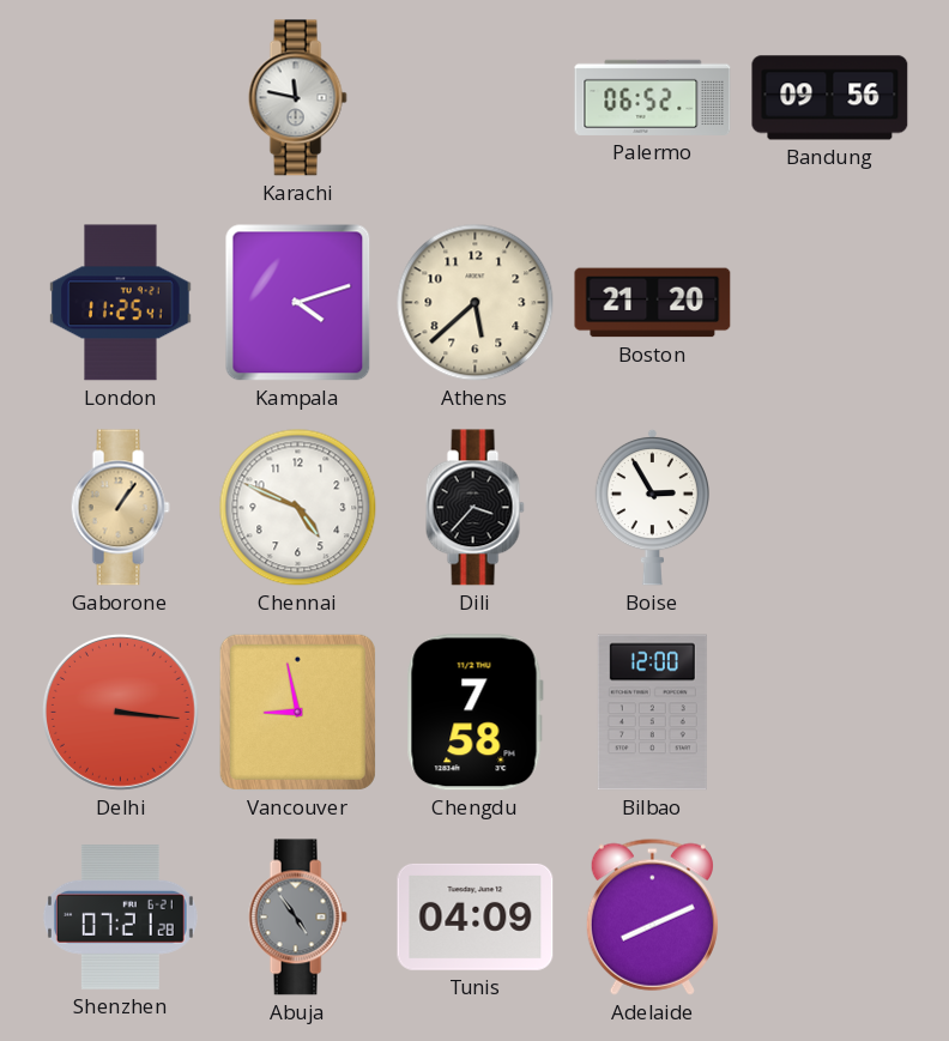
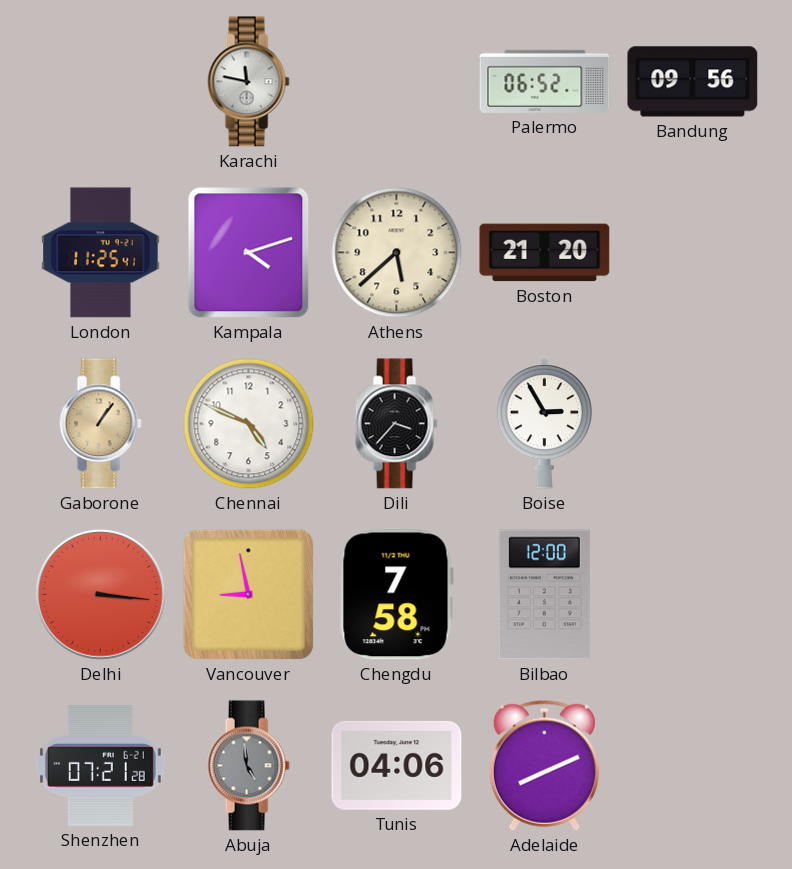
Abuja: 4:54 -> 4:59 (248, 766)
Tunis: 04:09 -> 04:06 (397, 765)
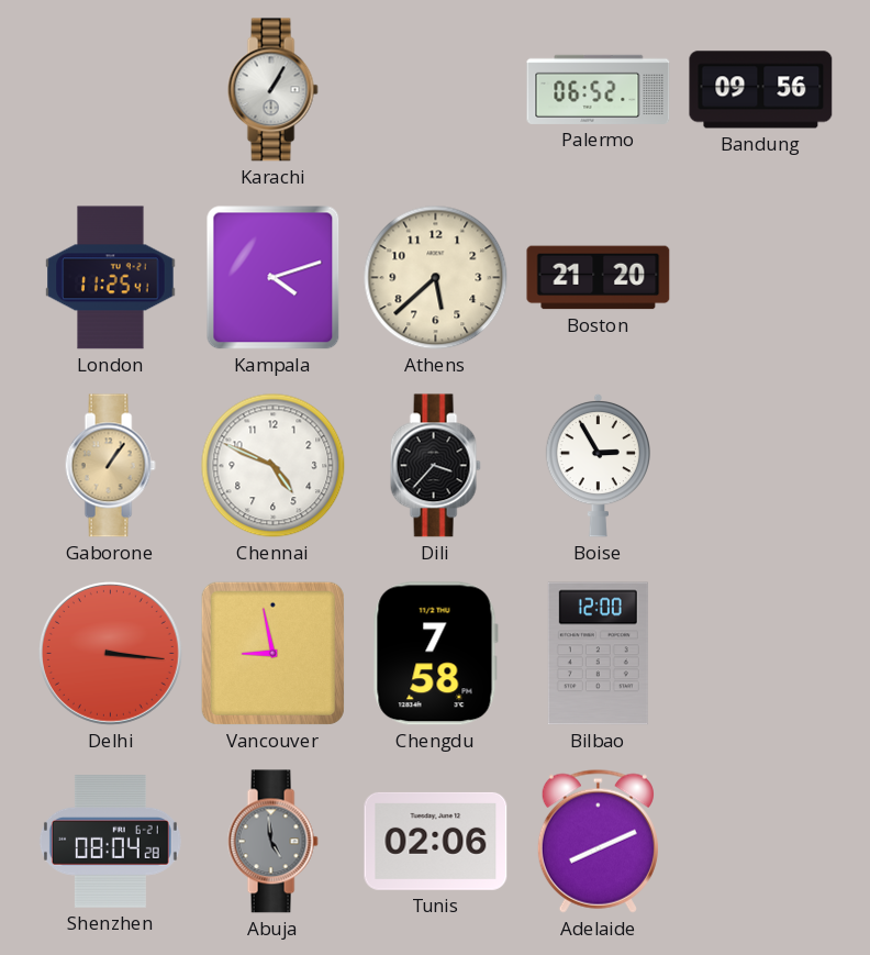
Karachi: 11:47 -> 1:05 (272, 90)
Shenzhen: 07:21 -> 08:04 (110, 842)
Tunis: 04:06 -> 02:06 (436, 841)
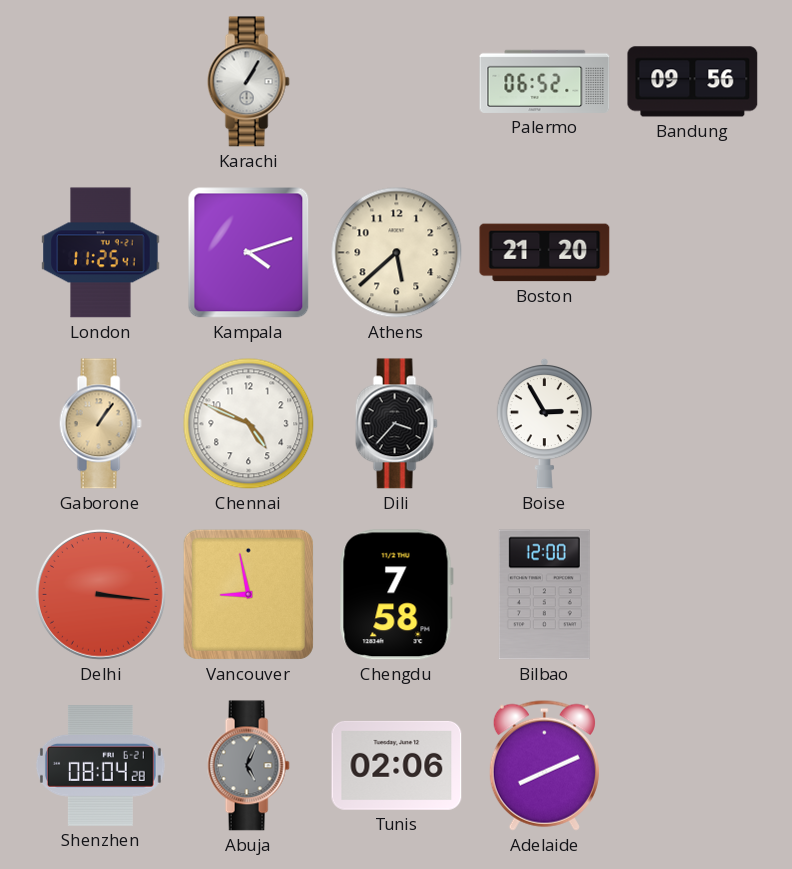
Abuja: 4:59 -> 5:04 (248, 766)
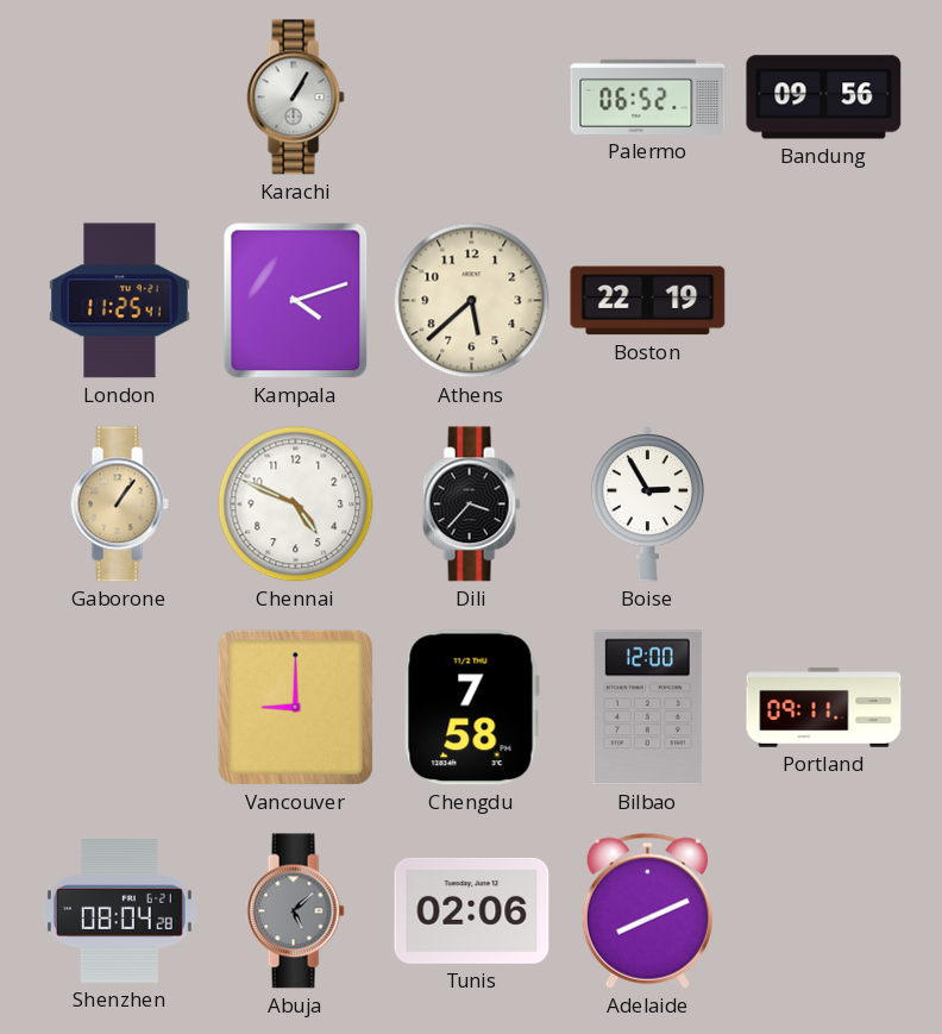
Boston: 21:20 -> 22:19 (648, 301)
Delhi: 3:16 -> none (100, 594)
Vancouver: 8:58 -> 9:00 (295, 707)
Portland: none -> 09:11 (824, 708)
Abuja: 5:04 -> 5:08 (295, 911)
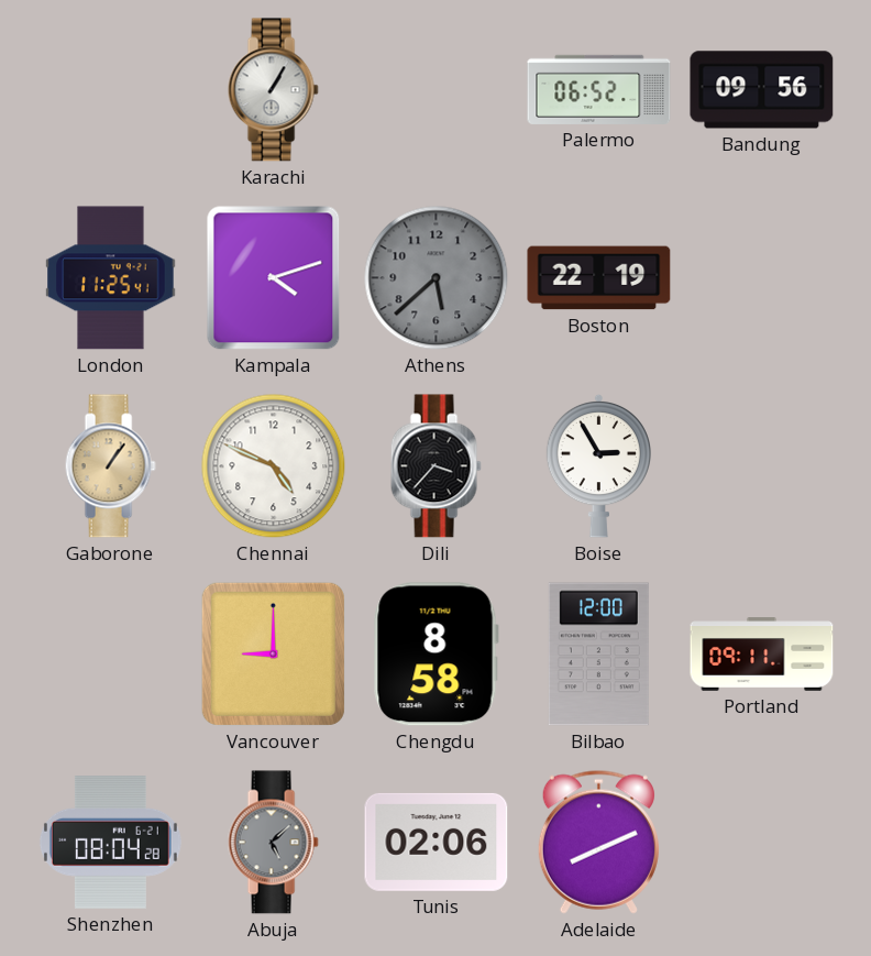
Athens dial: cream -> grey (437, 278)
Chengdu: 7:58 -> 8:58 (435, 655)
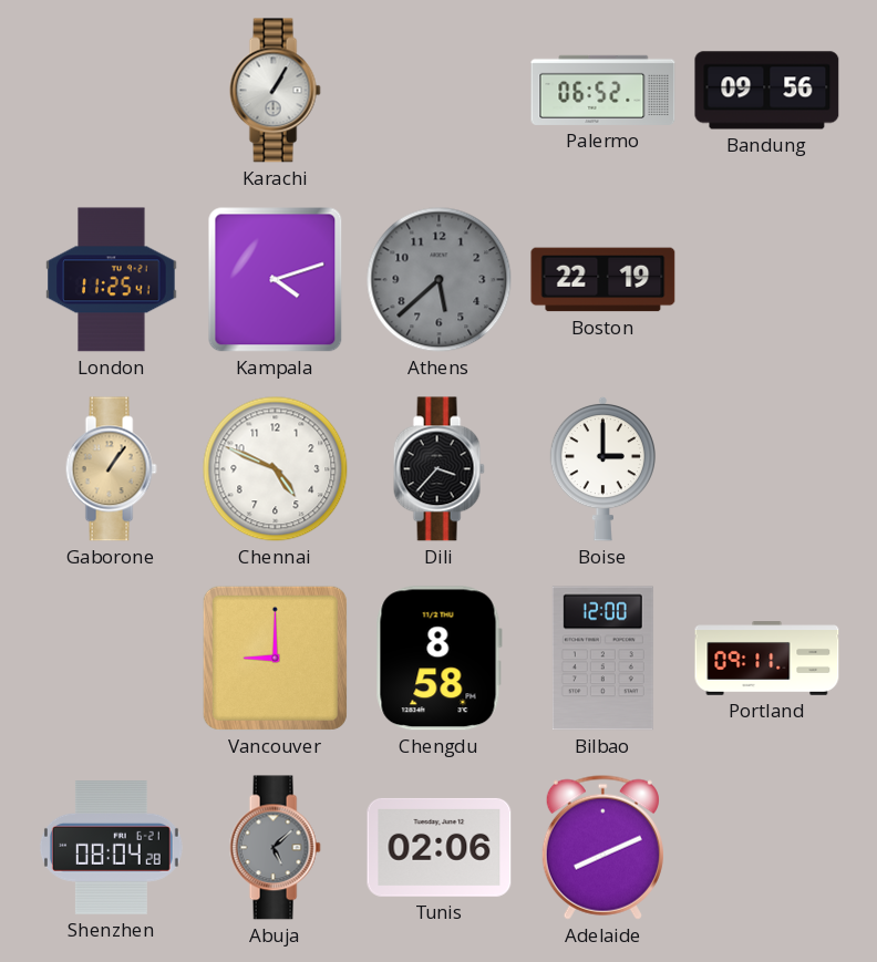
Boise: 2:55 -> 3:00 (602, 468)
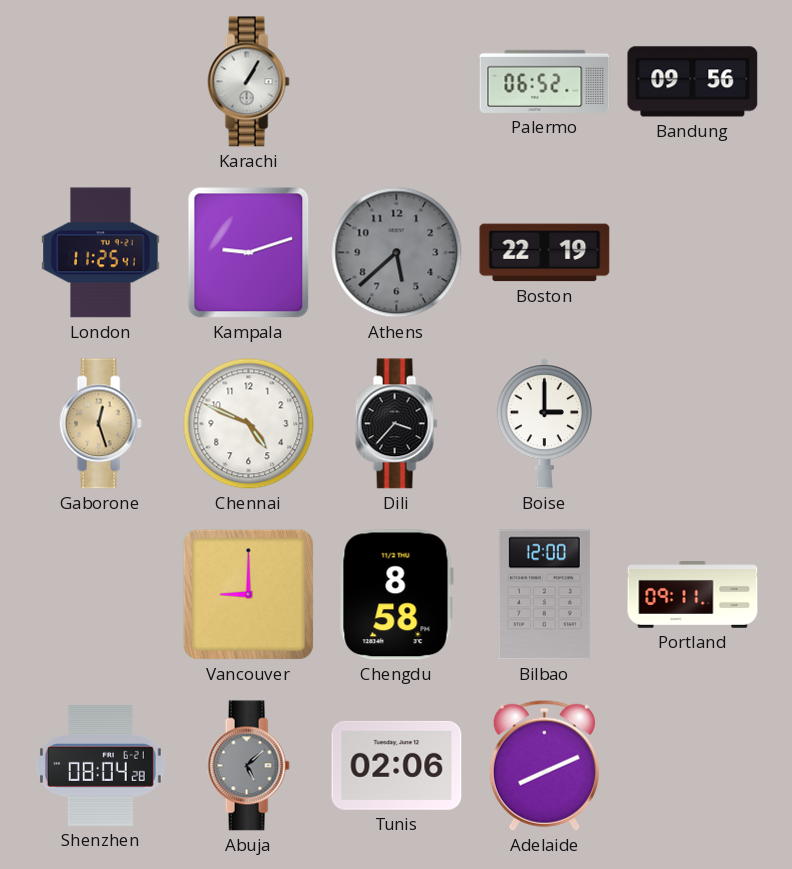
Kampala: 4:12 -> 9:12 (249, 253)
Gaborone: 1:06 -> 12:27 (100, 424)
